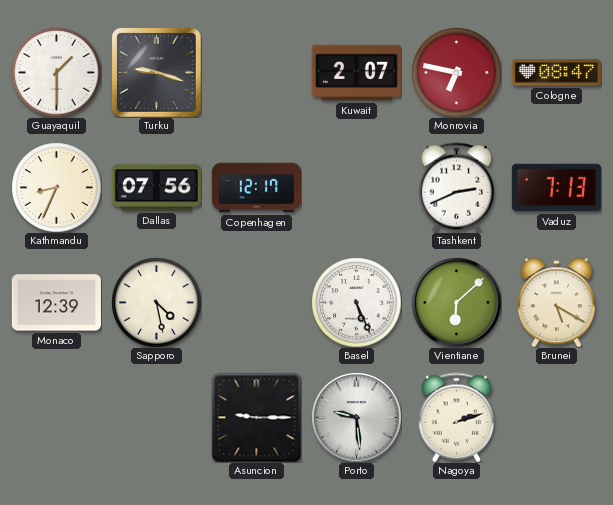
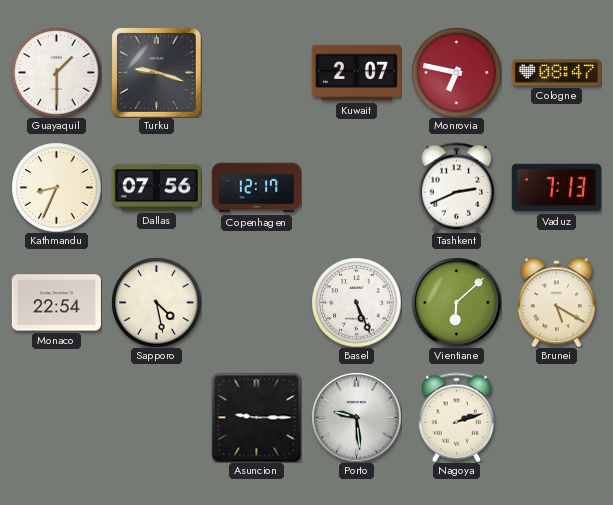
Monaco: 12:39 -> 22:54 (56, 303)
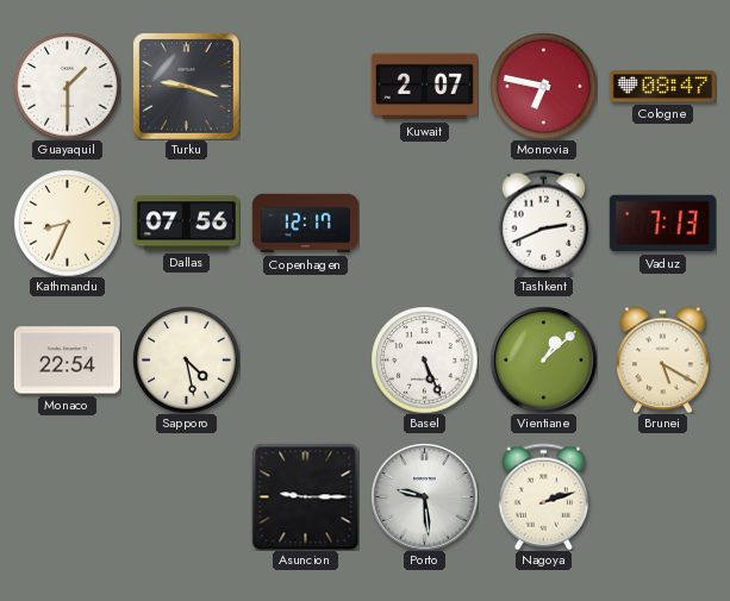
Vientiane: 6:08 -> 1:08 (543, 359)
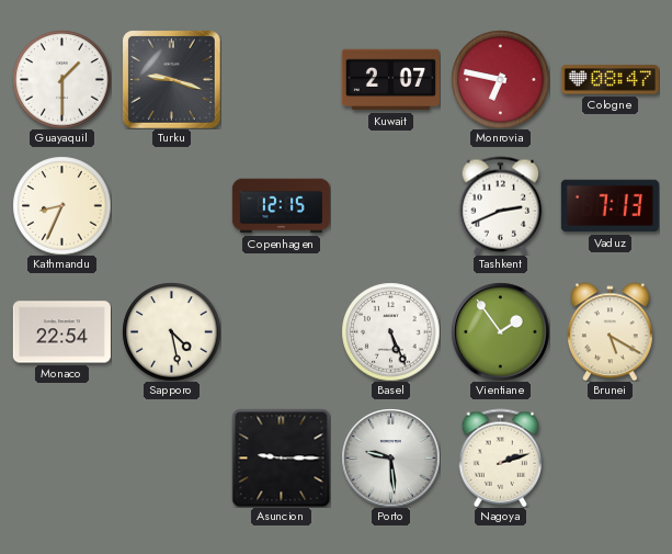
Dallas: 07:56 -> none (186, 224)
Copenhagen: 12:17 -> 12:15 (281, 206)
Vientiane: 1:08 -> 1:54 (500, 331)
